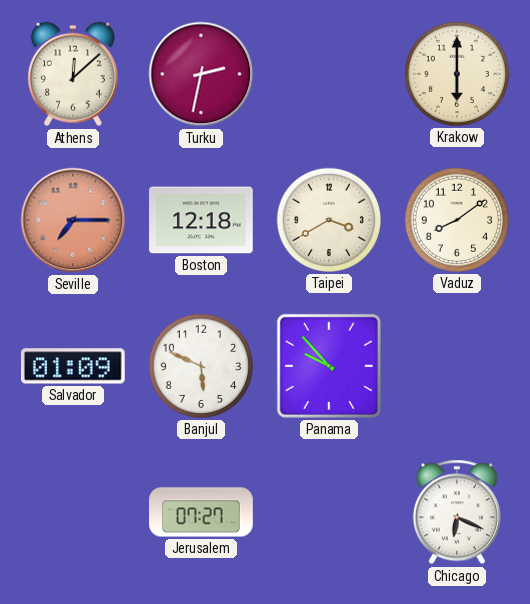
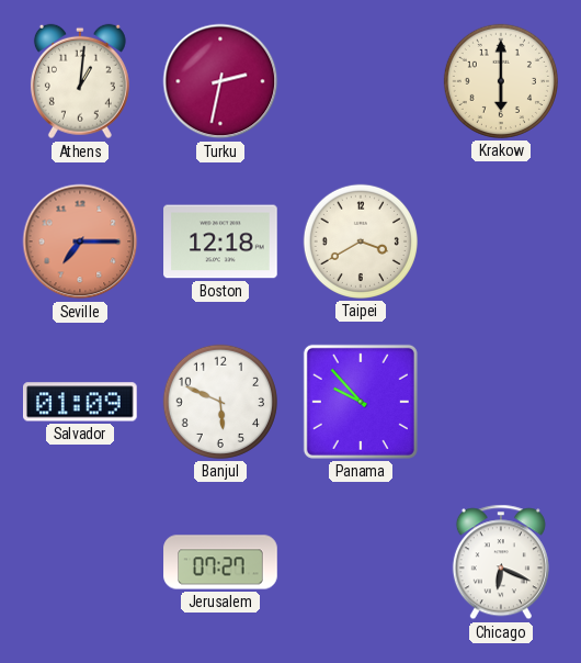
Athens: 12:08 -> 1:01 (80, 81)
Vaduz: 8:09 -> none (457, 220)
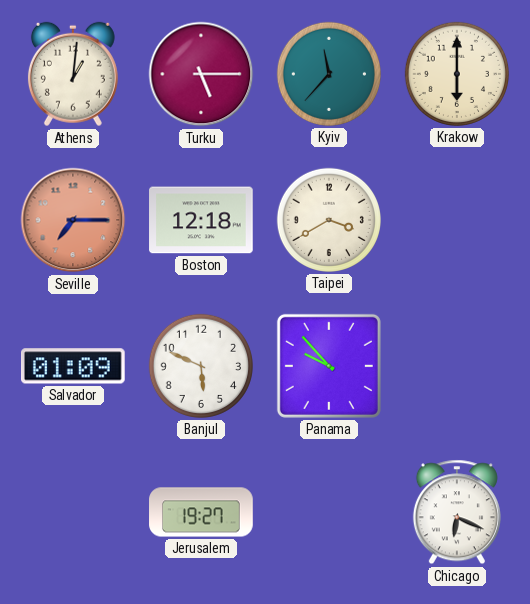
Turku: 2:32 -> 5:15 (201, 74)
Kyiv: none -> 11:37 (329, 74)
Jerusalem: 07:27 -> 19:27 (201, 512)
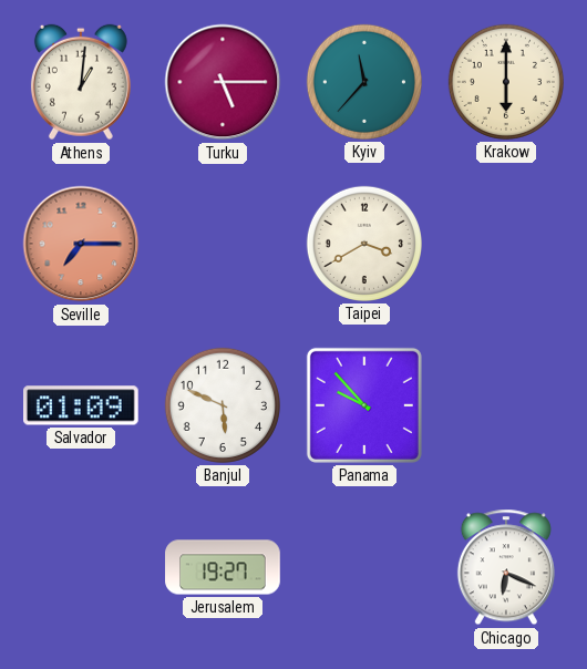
Boston: 12:18 -> none (201, 220)
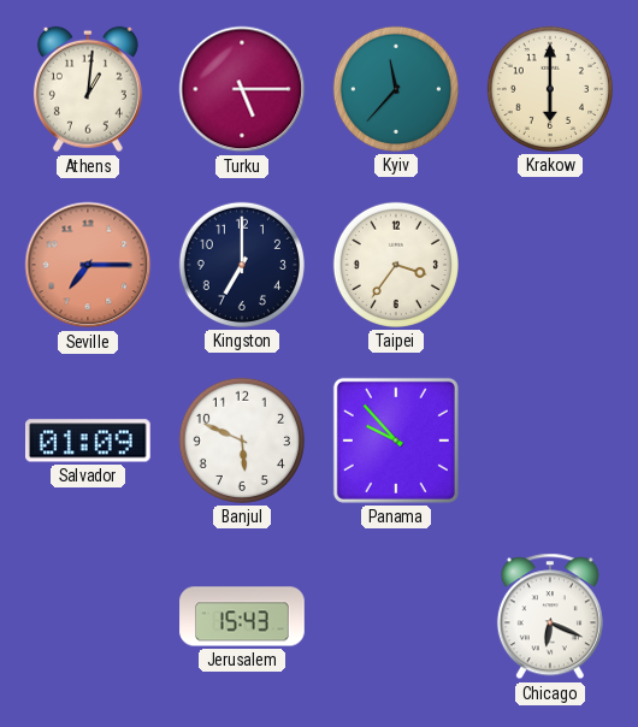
Kingston: none -> 7:00 (242, 265)
Taipei: 3:40 -> 3:36 (396, 265)
Jerusalem: 19:27 -> 15:43 (242, 616)
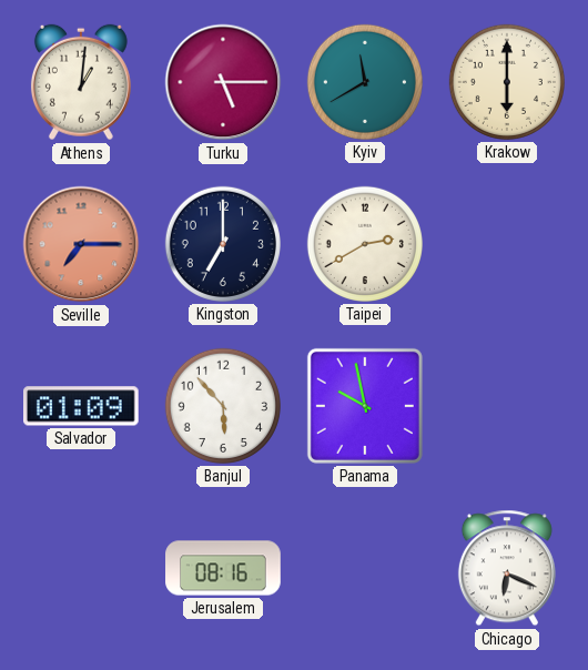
Kyiv: 11:37 -> 11:40 (365, 82)
Taipei: 3:36 -> 2:40 (365, 244)
Banjul: 5:49 -> 5:53 (223, 406)
Panama: 9:53 -> 9:58 (365, 406)
Jerusalem: 15:43 -> 08:16 (223, 568)
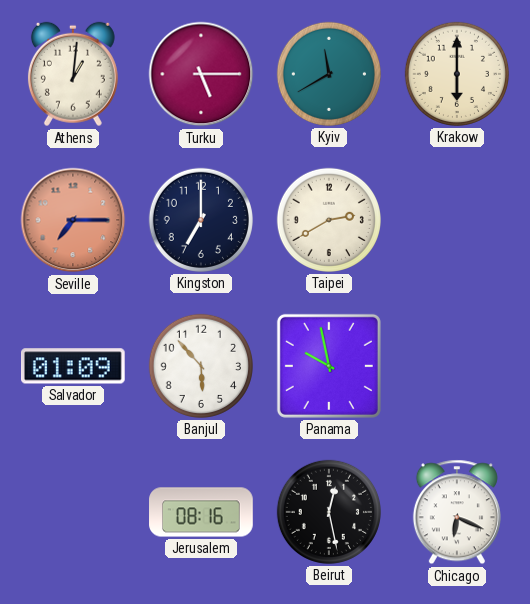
Beirut: none -> 12:28 (329, 512)
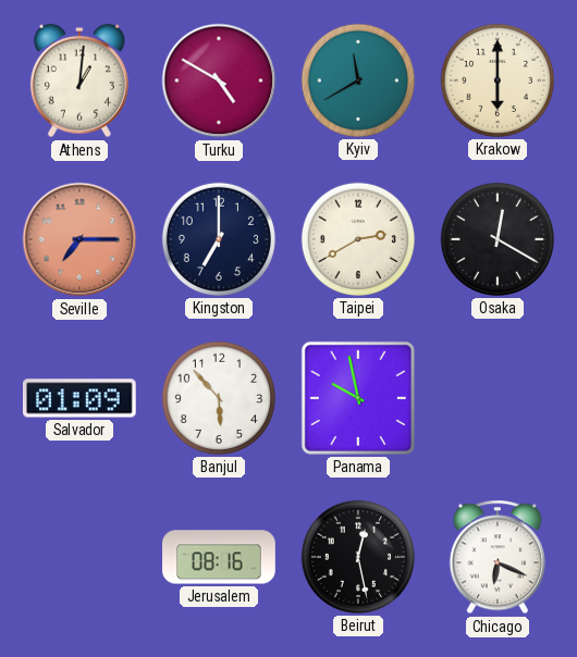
Turku: 5:15 -> 4:50 (219, 80)
Osaka: none -> 12:20 (498, 239)
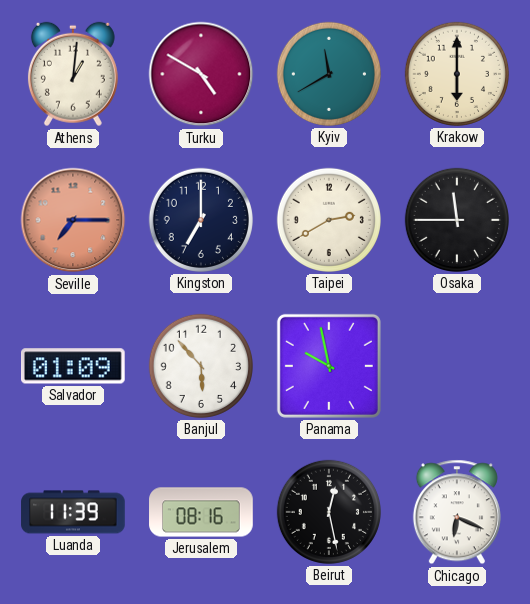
Osaka: 12:20 -> 11:45 (457, 220)
Luanda: none -> 11:39 (73, 512)
